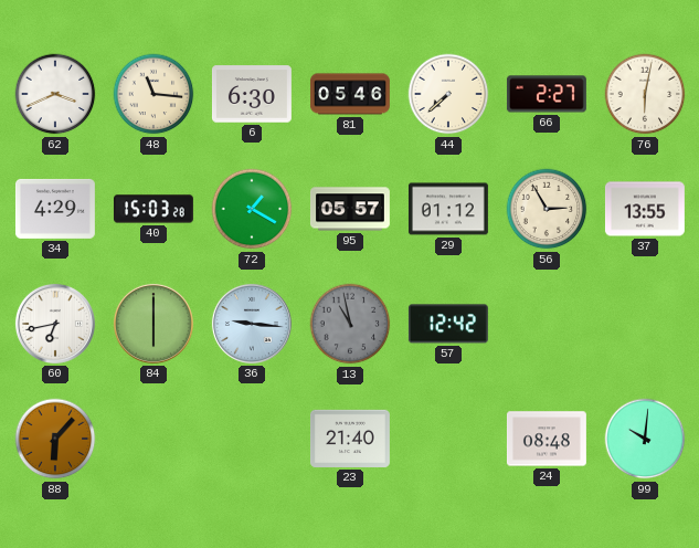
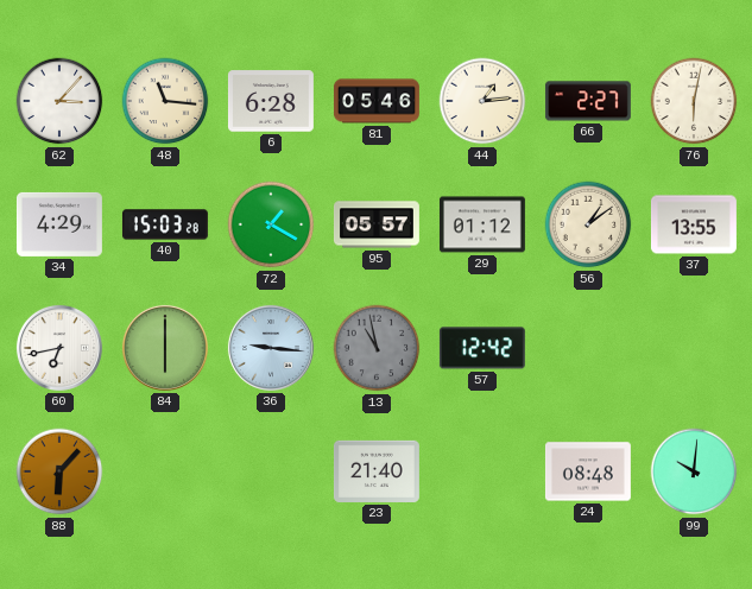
62: 3:41 -> 3:07 (59, 101)
6: 6:30 -> 6:28 (271, 101)
44: 7:38 -> 1:14 (482, 101)
56: 2:55 -> 1:09 (588, 224)
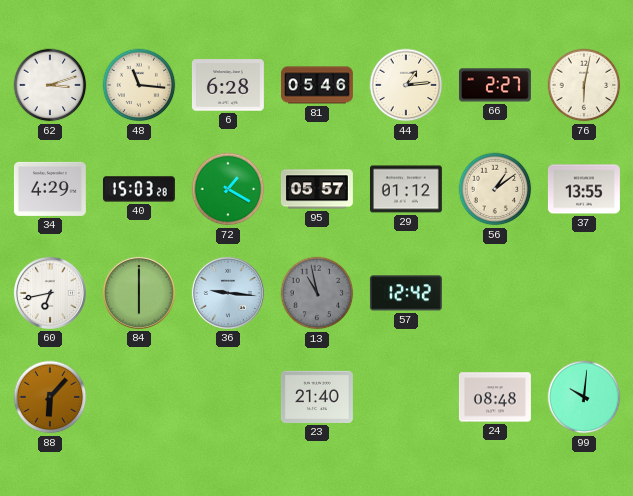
62: 3:07 -> 3:12 (50, 85)
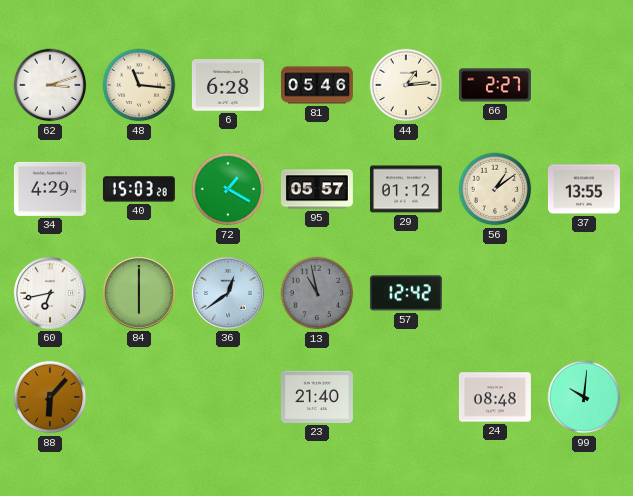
76: 6:02 -> none (584, 85)
36: 9:16 -> 12:39 (228, 293)
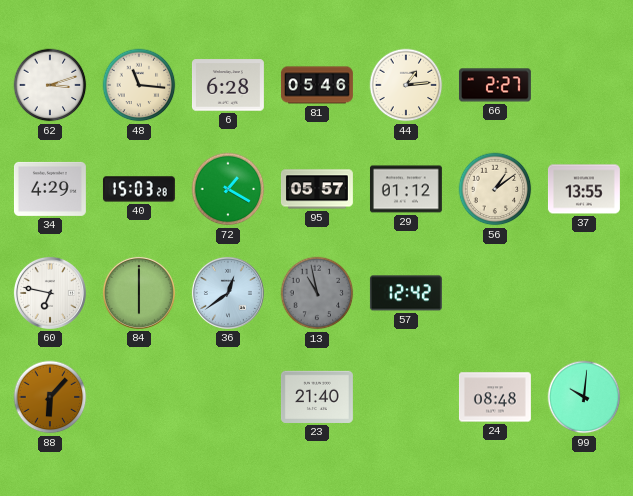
60: 6:43 -> 6:47 (50, 293)
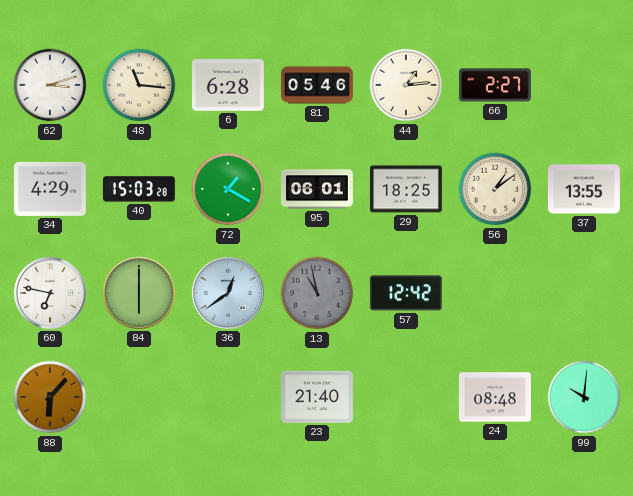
95: 05:57 -> 06:01 (317, 189)
29: 01:12 -> 18:25 (406, 189)
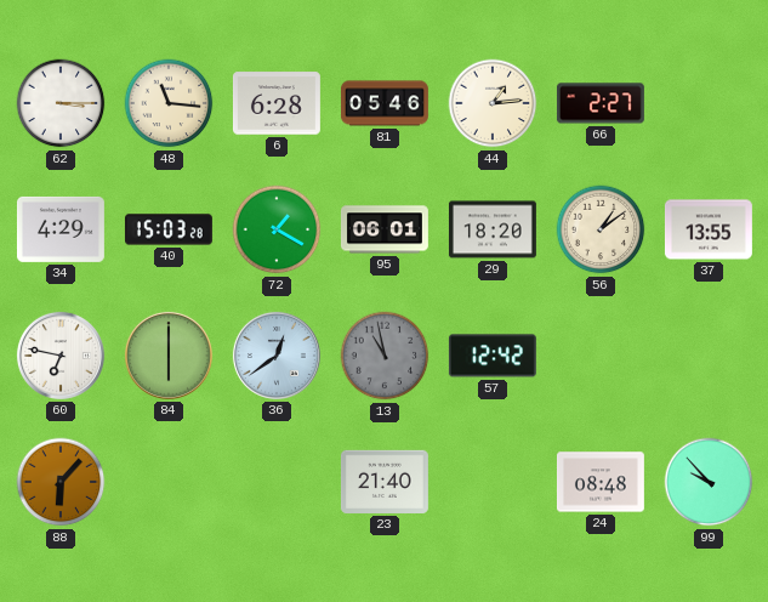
62: 3:12 -> 3:15 (61, 103)
29: 18:25 -> 18:20 (493, 229)
99: 10:01 -> 9:53 (709, 482)
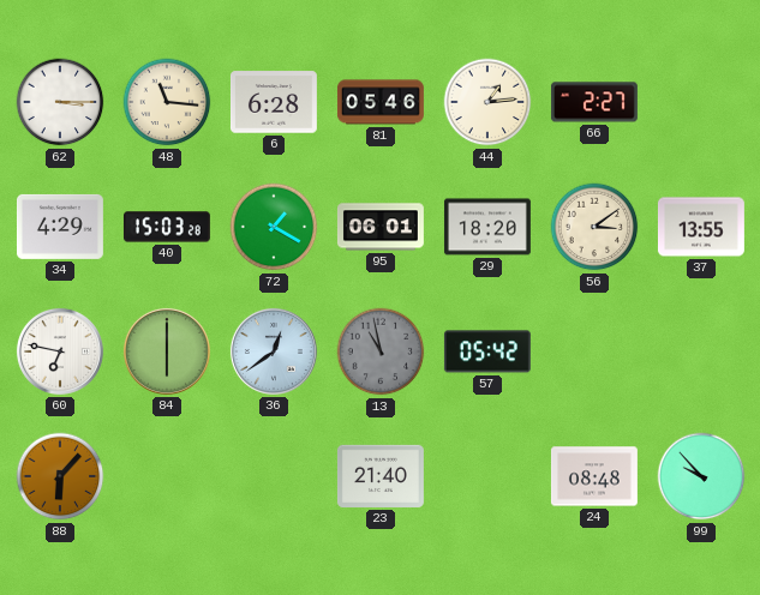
56: 1:09 -> 3:09 (594, 227)
57: 12:42 -> 05:42 (487, 351)
